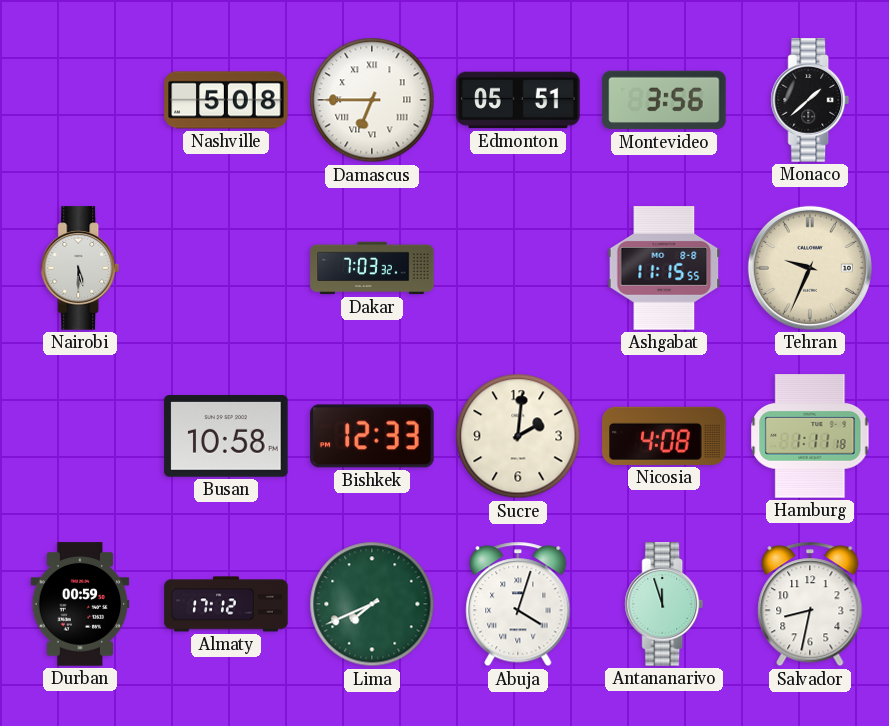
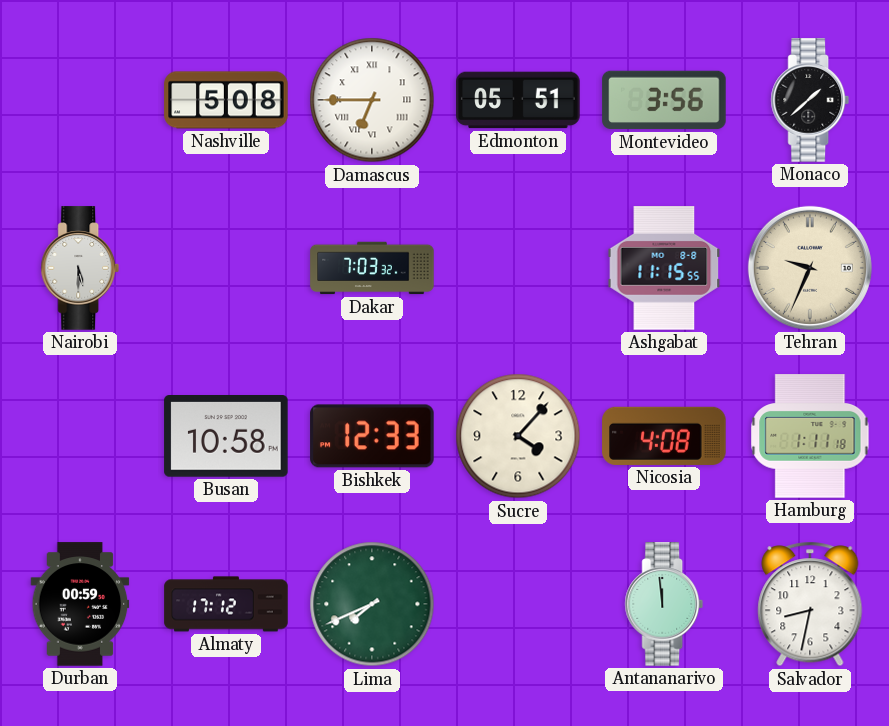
Sucre: 2:01 -> 4:07 (518, 436)
Abuja: 4:03 -> none (518, 604)
Antananarivo: 11:57 -> 11:59 (664, 604)
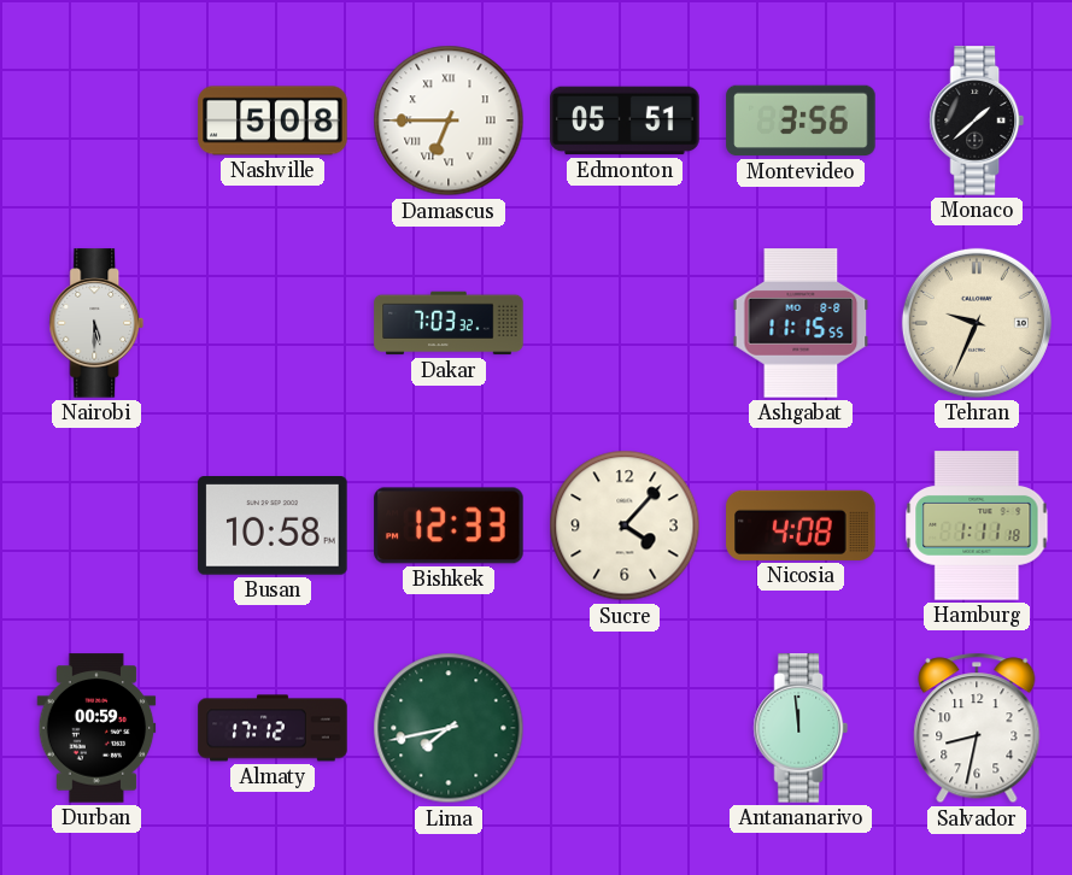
Lima: 7:41 -> 7:43 (449, 728)
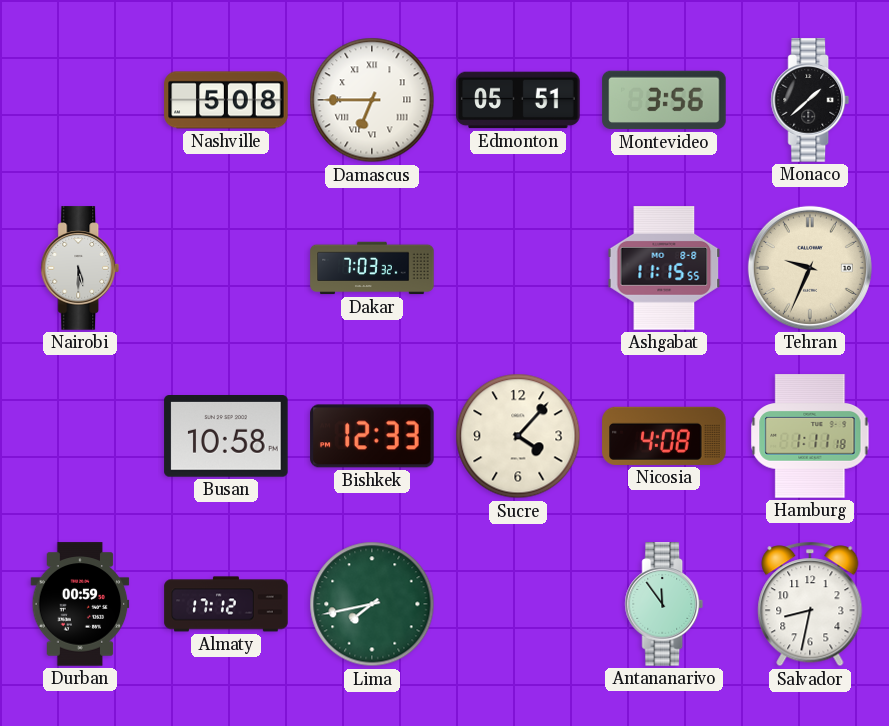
Antananarivo: 11:59 -> 11:54 (664, 604)
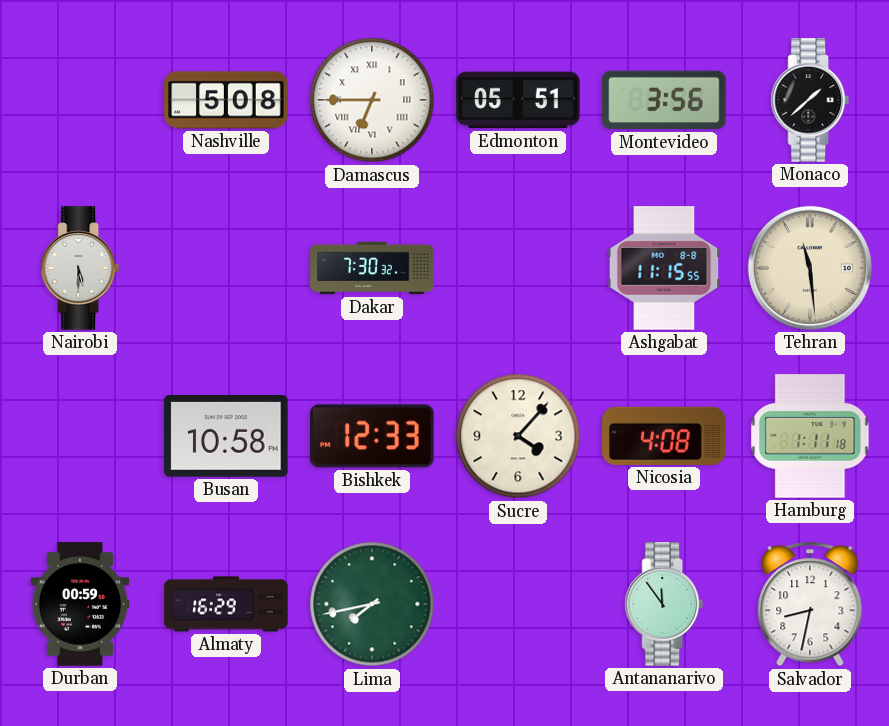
Dakar: 7:03 -> 7:30 (372, 268)
Tehran: 9:34 -> 11:29 (810, 268)
Almaty: 17:12 -> 16:29 (226, 604)
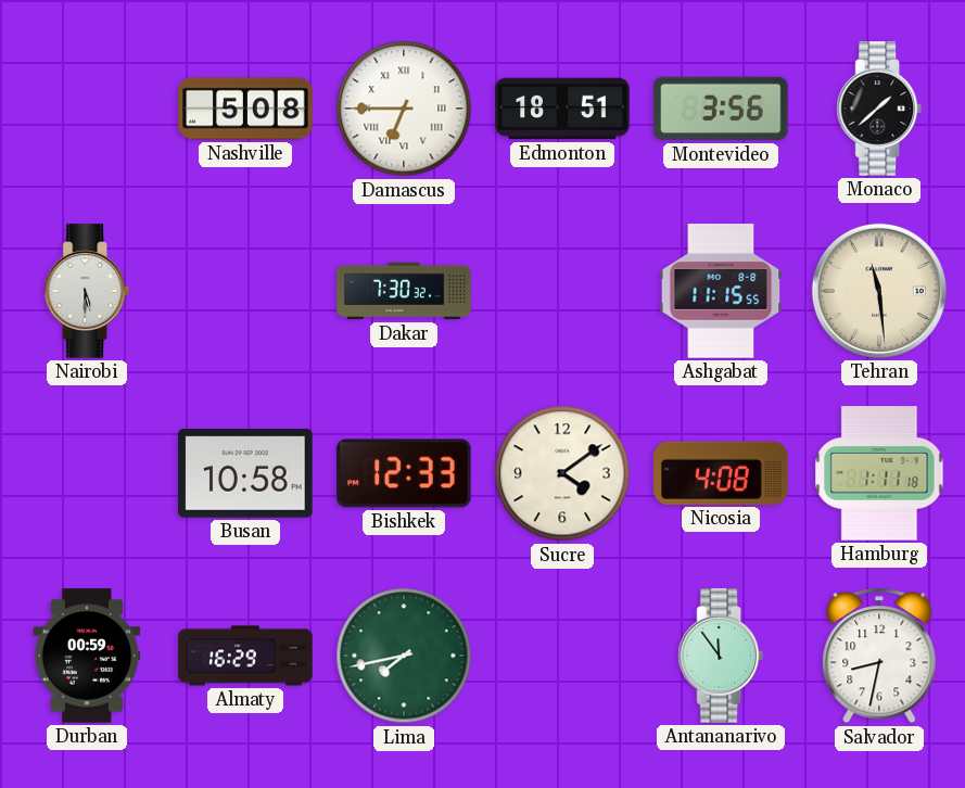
Edmonton: 05:51 -> 18:51 (562, 109)
Sucre: 4:07 -> 4:09 (562, 473)
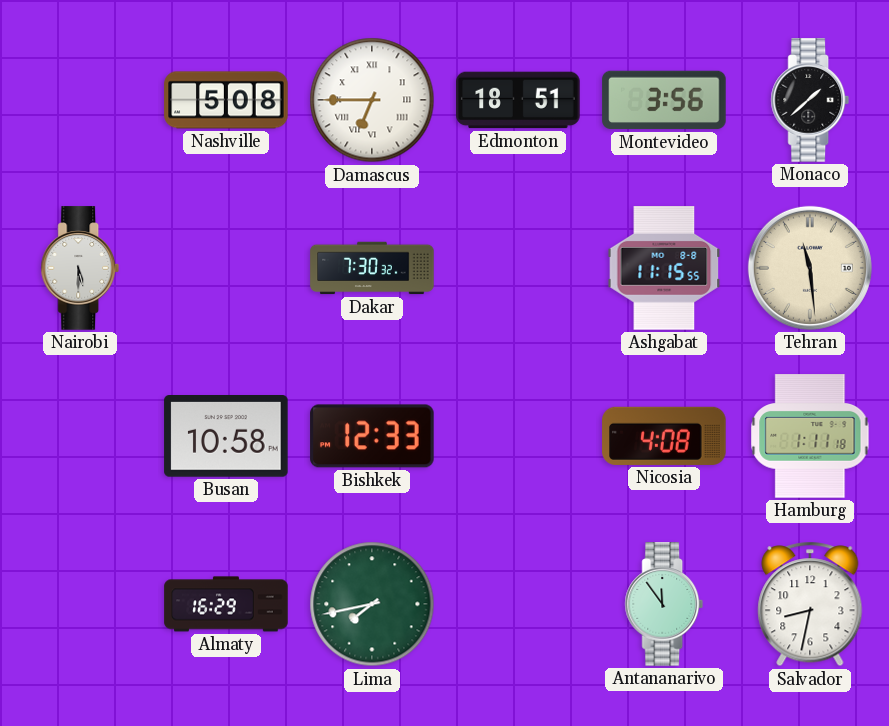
Sucre: 4:09 -> none (562, 473)
Durban: 00:59 -> none (87, 656)
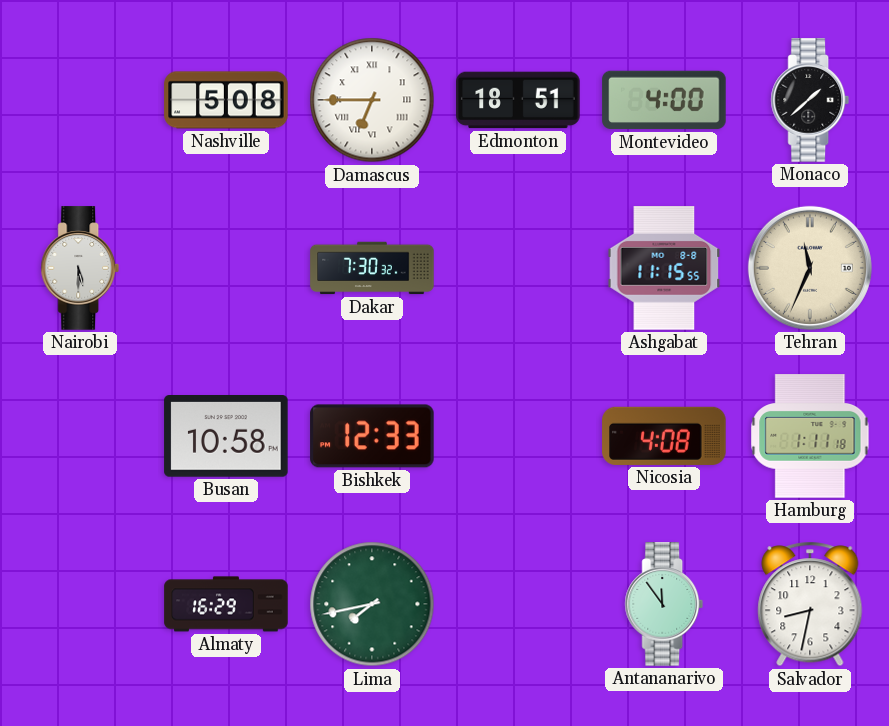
Montevideo: 3:56 -> 4:00 (664, 100)
Tehran: 11:29 -> 11:34 (810, 268)
